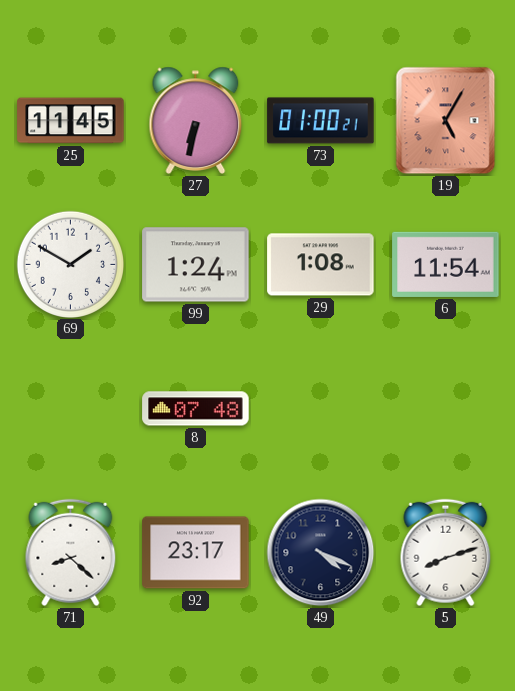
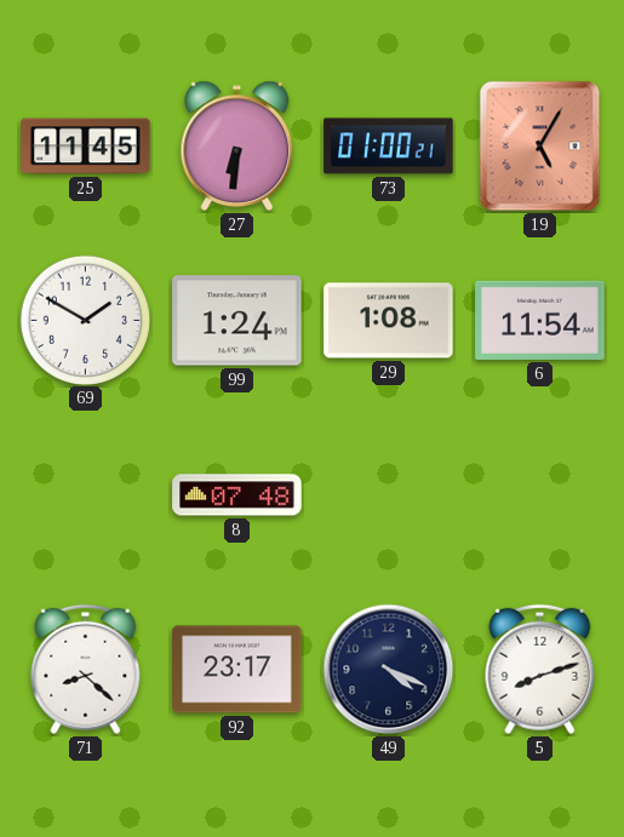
27: 6:32 -> 6:31 (237, 145)
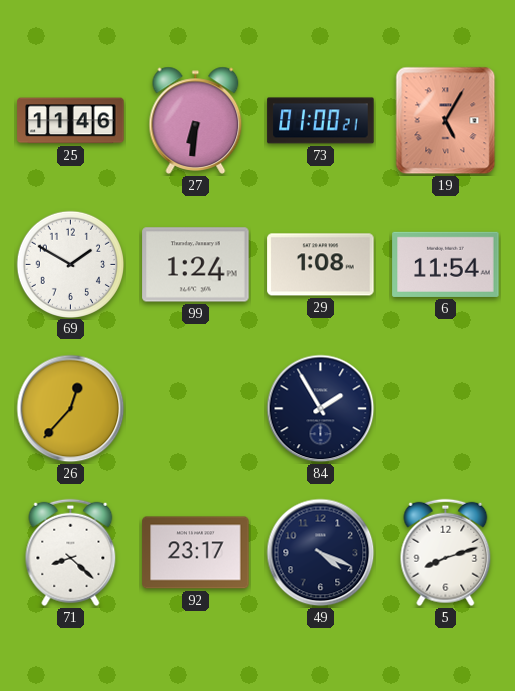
25: 11:45 -> 11:46 (71, 121)
26: none -> 12:37 (71, 409)
8: 07:48 -> none (237, 495)
84: none -> 1:55 (321, 409)
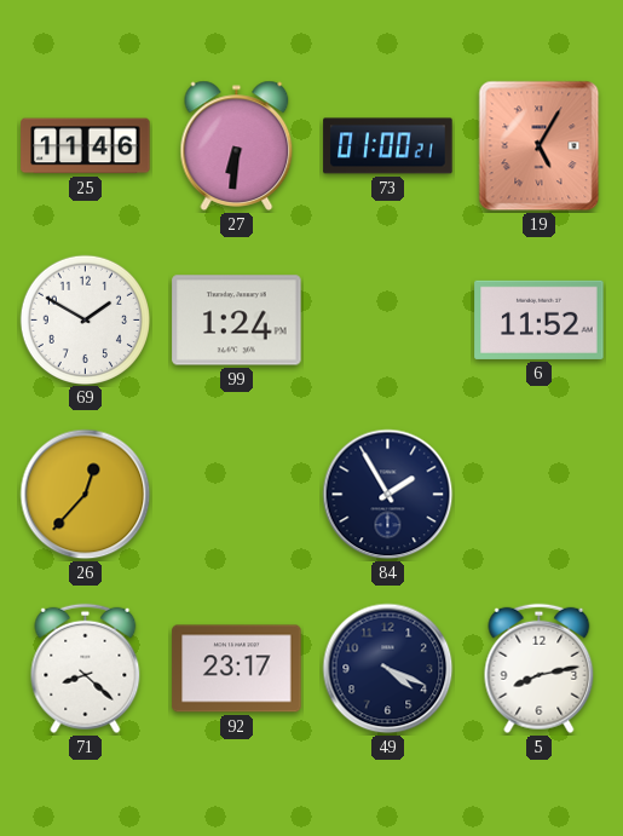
29: 1:08 -> none (321, 265)
6: 11:54 -> 11:52 (540, 319)
5: 8:12 -> 8:13 (540, 669)
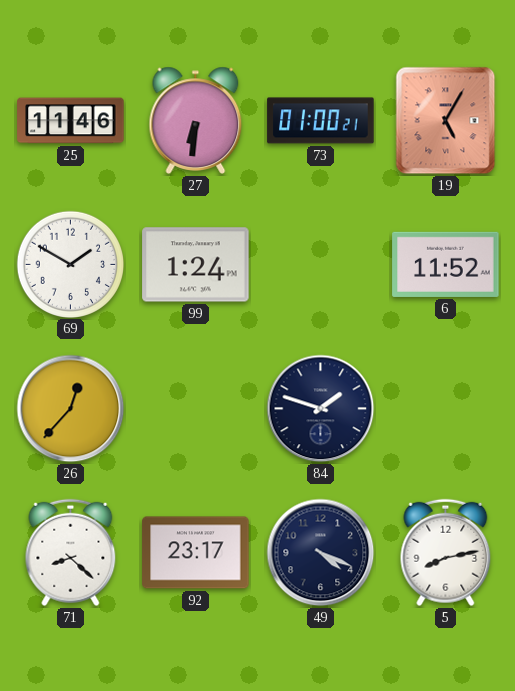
84: 1:55 -> 1:48 (321, 409)
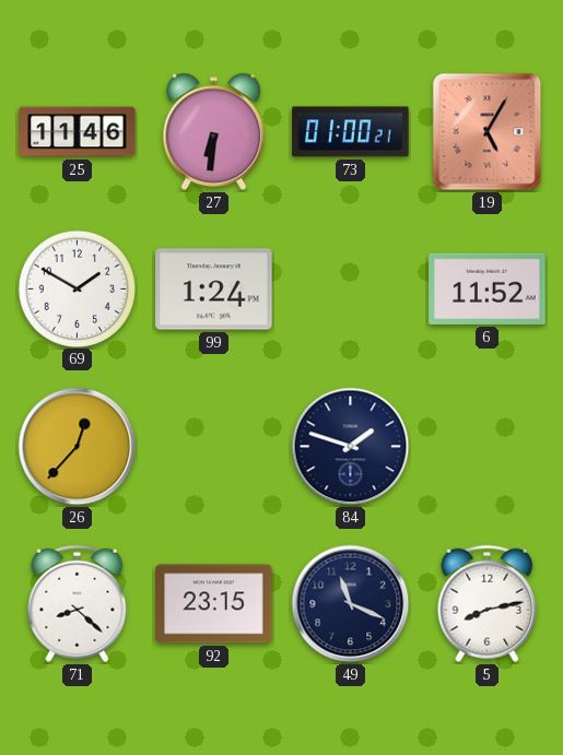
92: 23:17 -> 23:15 (214, 604)
49: 4:19 -> 11:19 (351, 604)
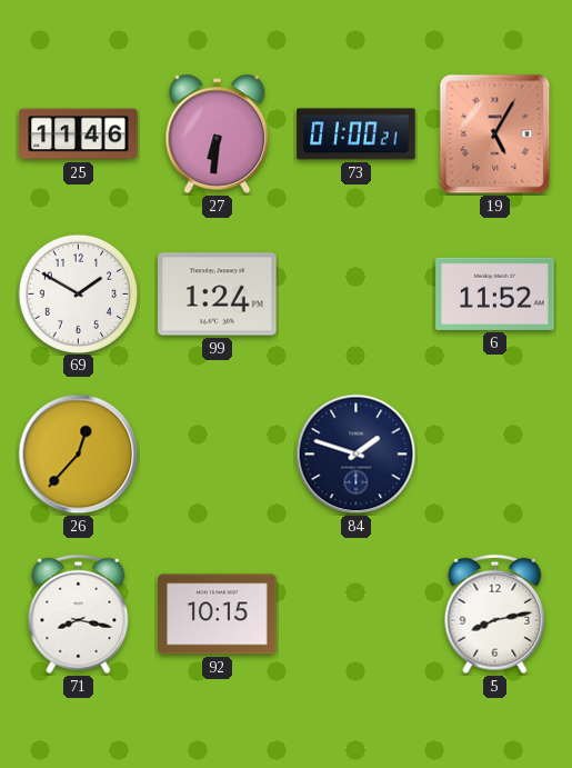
71: 8:22 -> 8:17 (79, 615)
92: 23:15 -> 10:15 (218, 615)
49: 11:19 -> none (351, 604)
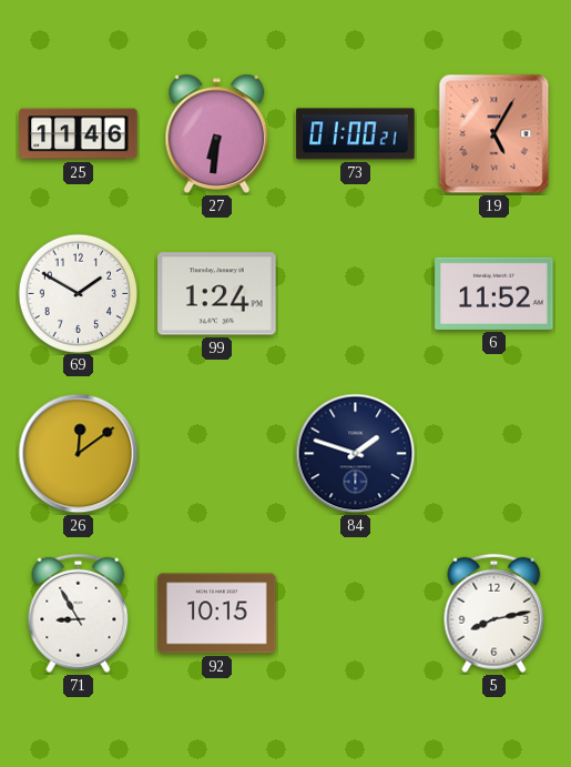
26: 12:37 -> 12:09 (79, 454)
71: 8:17 -> 8:55 (79, 614)
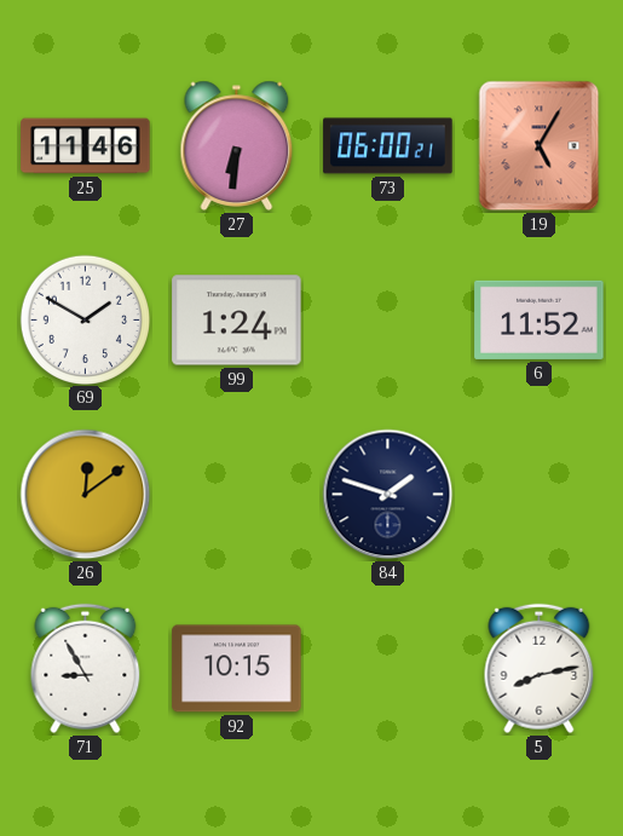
73: 01:00 -> 06:00 (388, 146)
